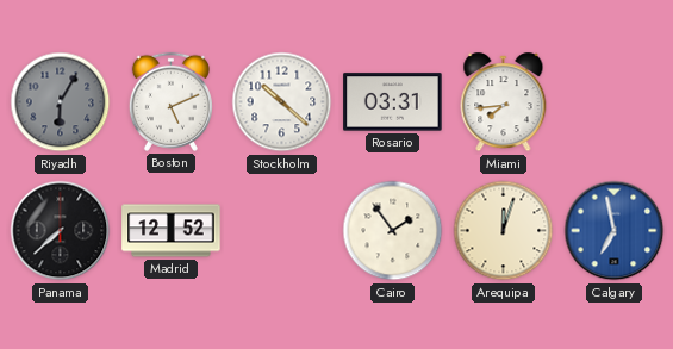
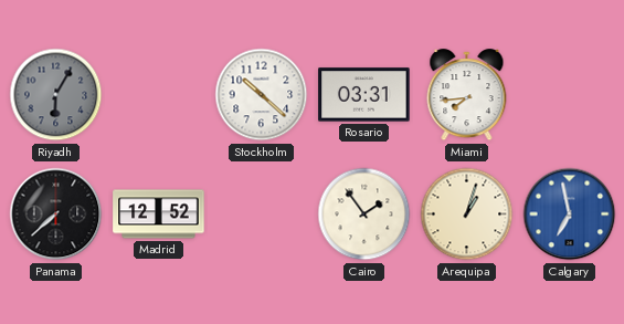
Boston: 5:11 -> none (170, 101)
Arequipa: 12:03 -> 1:03 (467, 215)
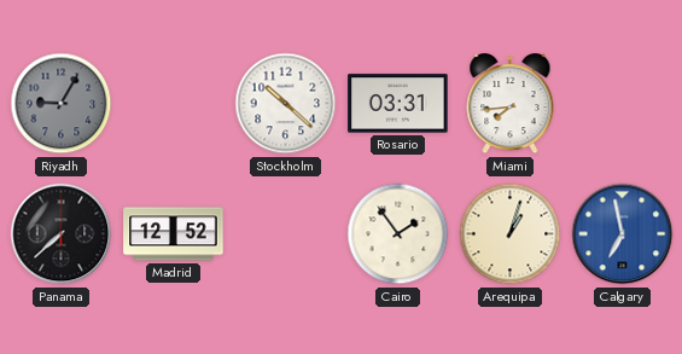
Riyadh: 6:05 -> 9:05 (62, 104)
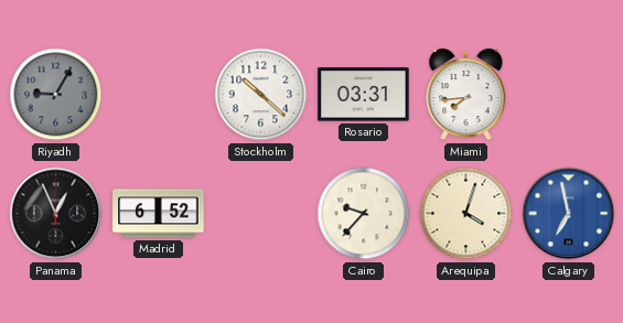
Panama: 7:38 -> 12:56 (56, 214)
Madrid: 12:52 -> 6:52 (159, 214)
Cairo: 1:54 -> 9:37 (364, 214)
Arequipa: 1:03 -> 4:03 (466, 214)
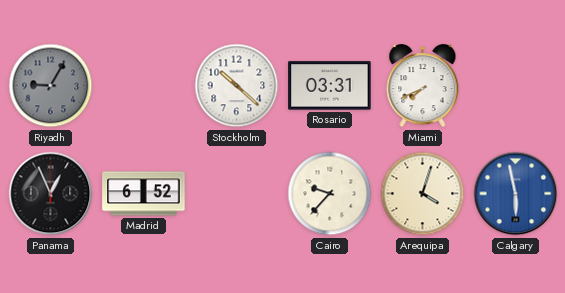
Miami: 7:44 -> 7:41 (423, 86)
Calgary: 6:58 -> 5:58 (516, 194)
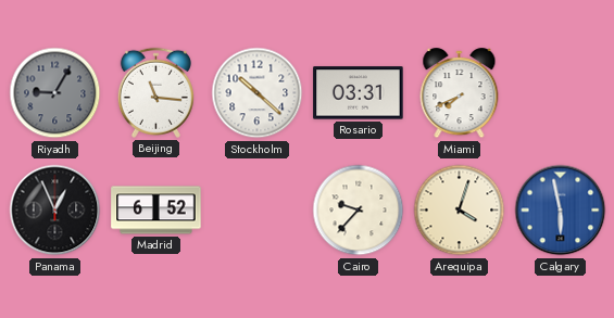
Beijing: none -> 11:16 (155, 92)
